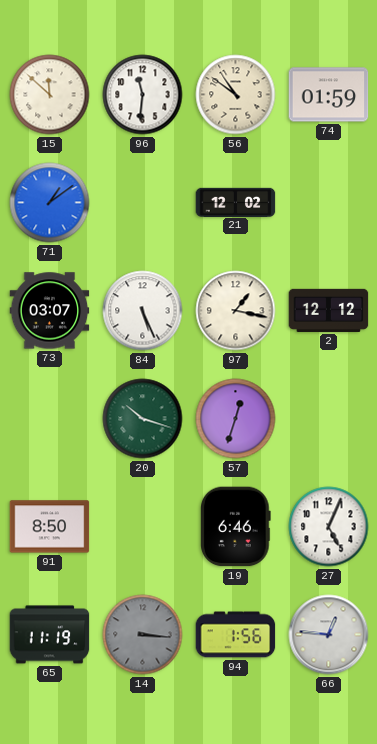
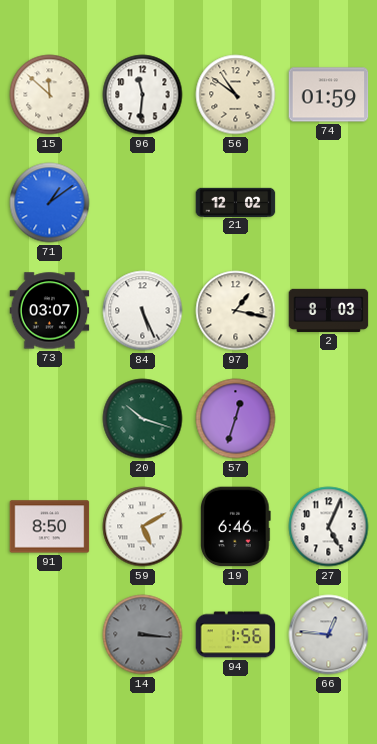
2: 12:12 -> 8:03 (329, 310)
59: none -> 5:10 (143, 527)
65: 11:19 -> none (50, 635)
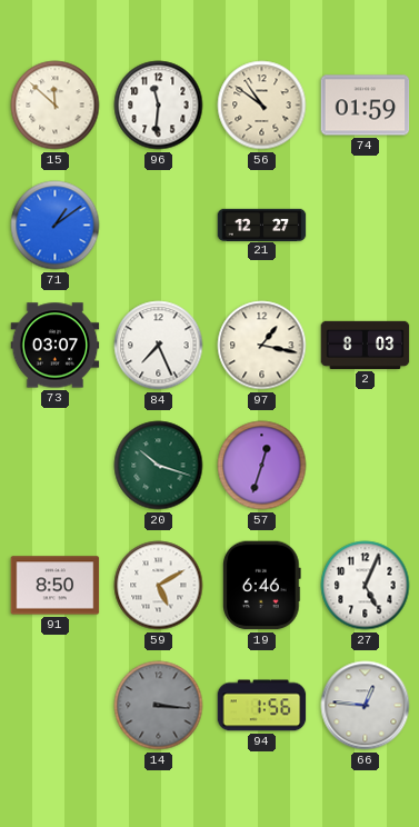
21: 12:02 -> 12:27 (262, 225)
84: 5:26 -> 7:26 (159, 346)
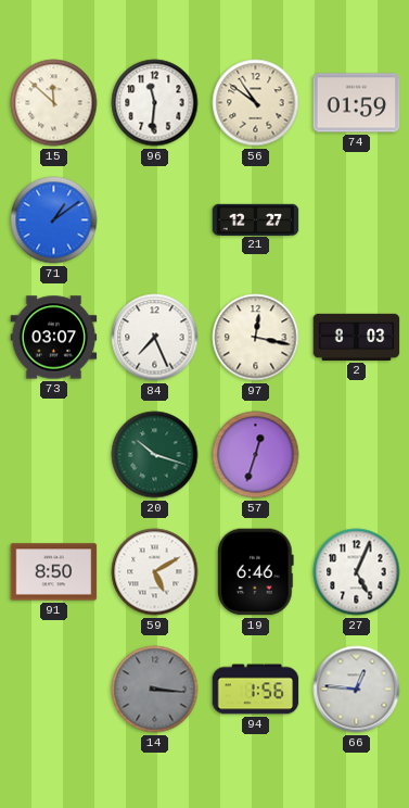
97: 1:17 -> 12:17 (256, 338)
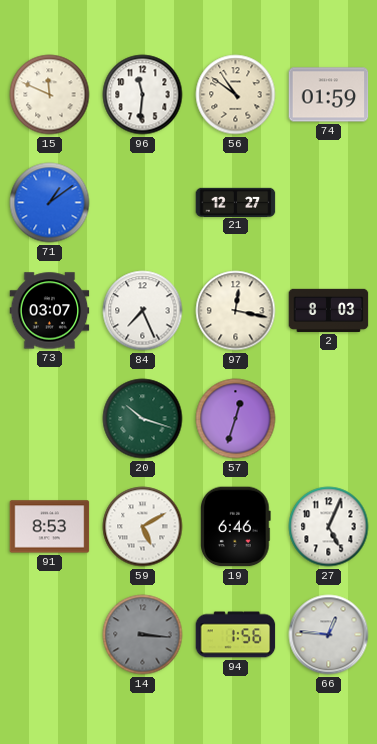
15: 11:52 -> 11:49 (50, 95)
91: 8:50 -> 8:53 (50, 527)
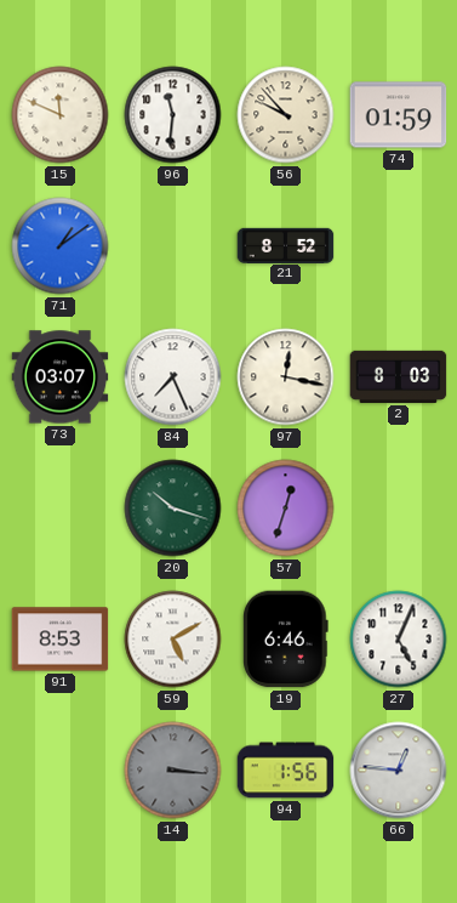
56: 10:51 -> 9:53 (286, 115)
21: 12:27 -> 8:52 (286, 245)
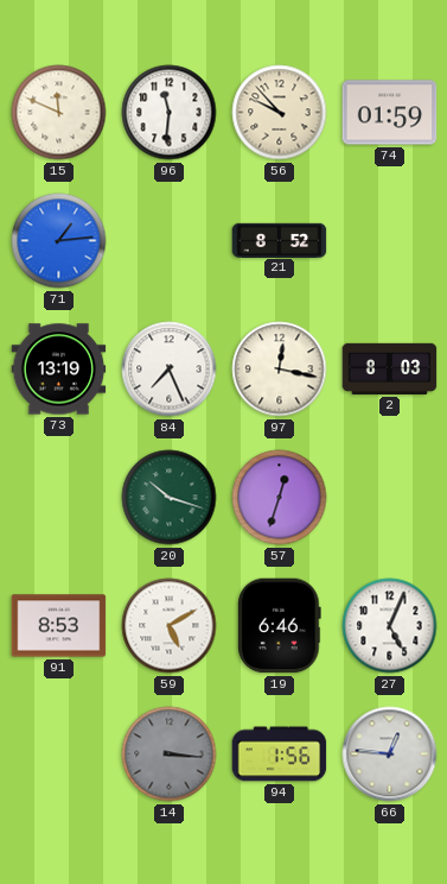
71: 1:09 -> 1:14 (59, 241)
73: 03:07 -> 13:19 (59, 370)
